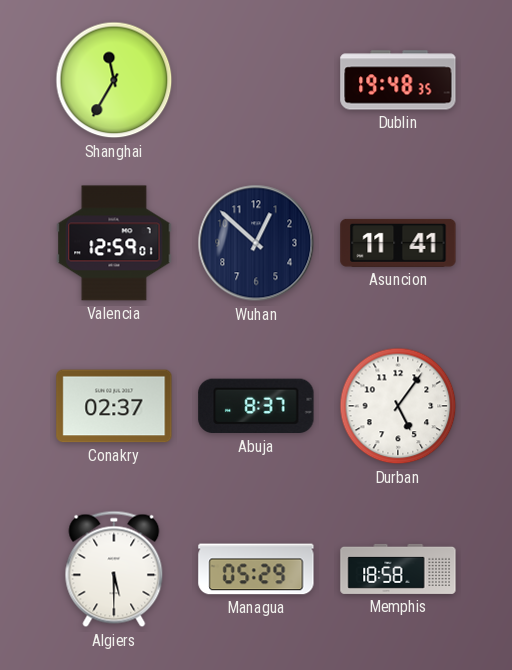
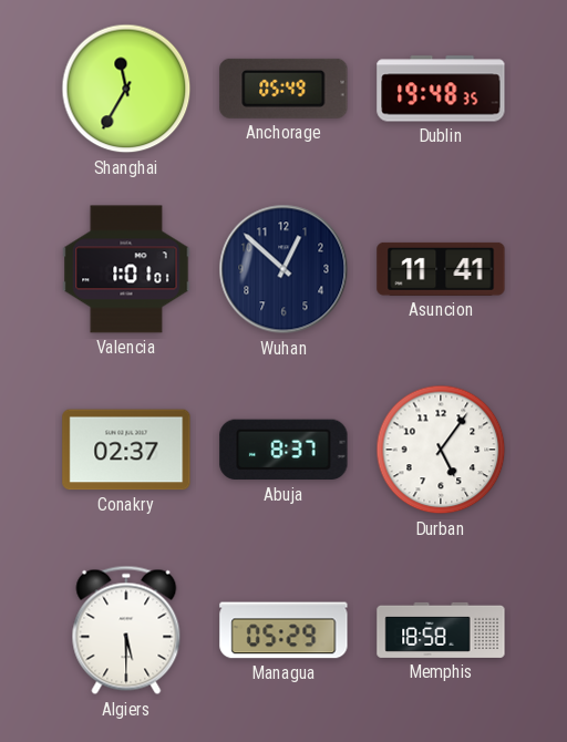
Anchorage: none -> 05:49 (283, 89)
Valencia: 12:59 -> 1:01 (126, 269)
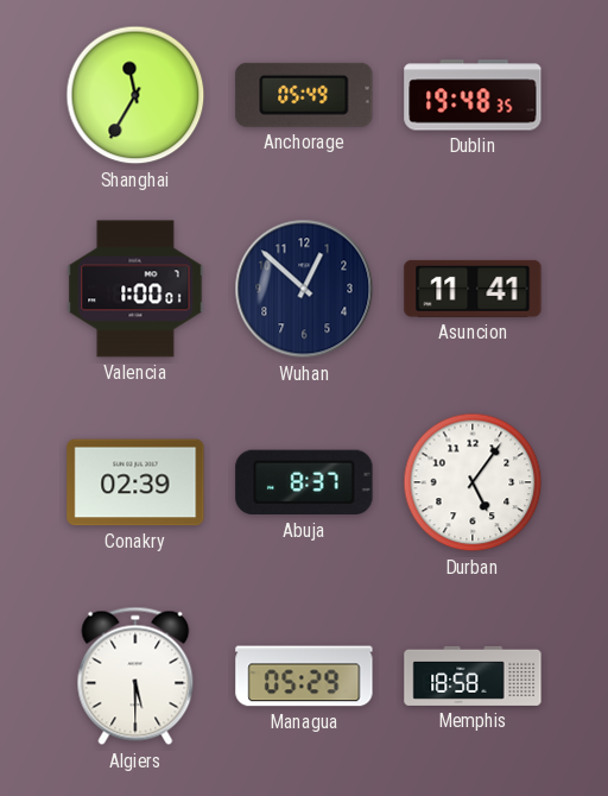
Valencia: 1:01 -> 1:00 (135, 289)
Conakry: 02:37 -> 02:39 (135, 482)
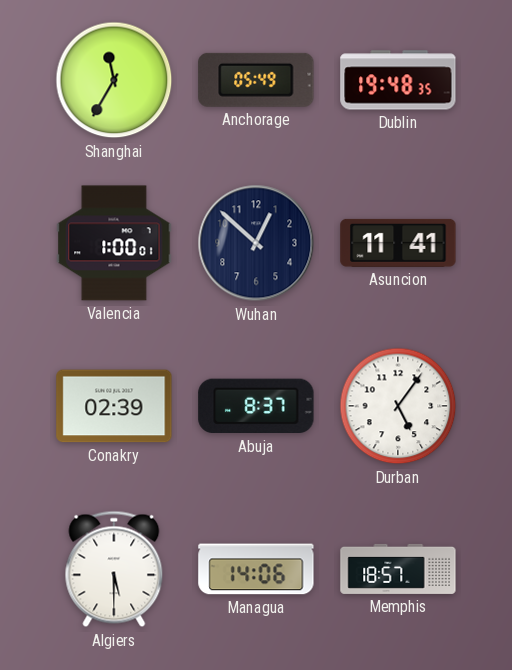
Managua: 05:29 -> 14:06 (256, 569)
Memphis: 18:58 -> 18:57 (398, 569)
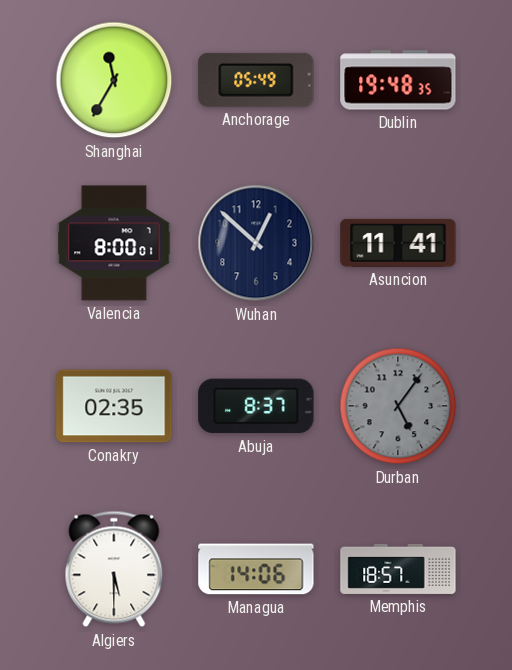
Valencia: 1:00 -> 8:00 (114, 243)
Conakry: 02:39 -> 02:35 (114, 406)
Durban dial: white -> grey (398, 406)
